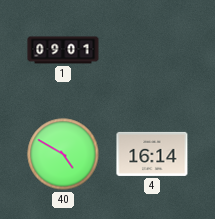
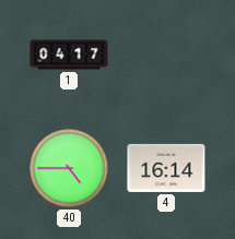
1: 09:01 -> 04:17 (69, 55)
40: 4:50 -> 4:45 (69, 168)
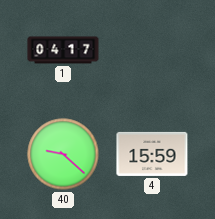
40: 4:45 -> 9:22 (63, 154)
4: 16:14 -> 15:59 (152, 154)
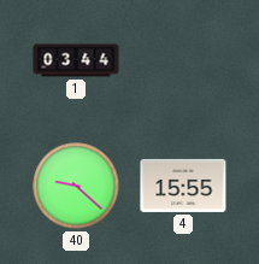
1: 04:17 -> 03:44 (76, 60)
4: 15:59 -> 15:55 (183, 186)
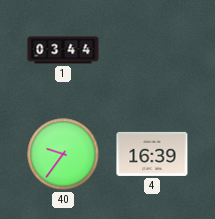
40: 9:22 -> 9:36 (63, 154)
4: 15:55 -> 16:39 (152, 154)
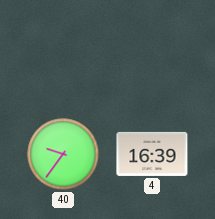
1: 03:44 -> none (63, 50)
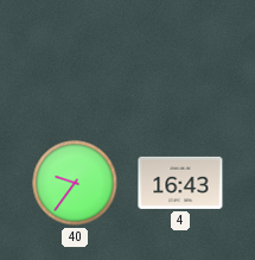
4: 16:39 -> 16:43 (180, 183)
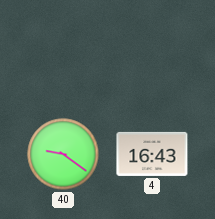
40: 9:36 -> 9:21 (63, 154)
